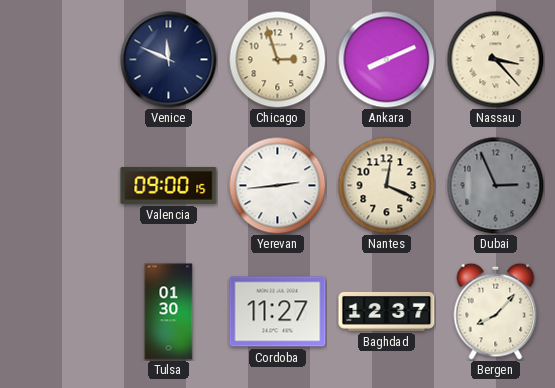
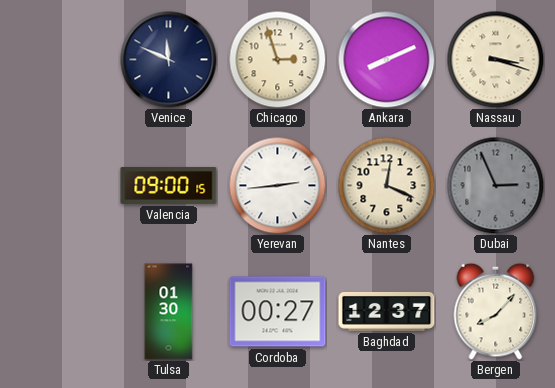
Nassau: 3:23 -> 3:18 (495, 59)
Cordoba: 11:27 -> 00:27 (278, 312)
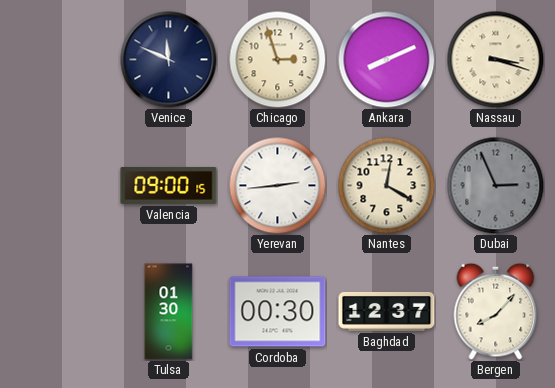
Nantes: 12:19 -> 12:20 (386, 185)
Cordoba: 00:27 -> 00:30 (278, 312)
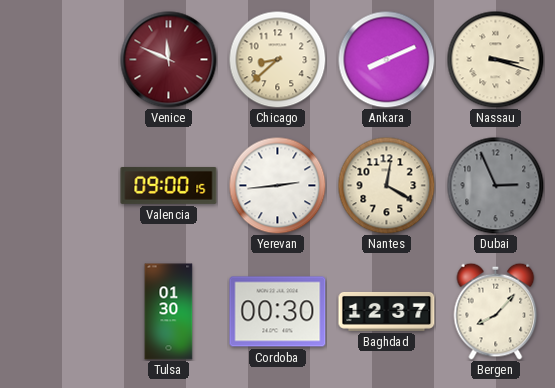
Venice dial: navy -> burgundy (169, 60)
Chicago: 2:57 -> 8:38 (277, 59)
